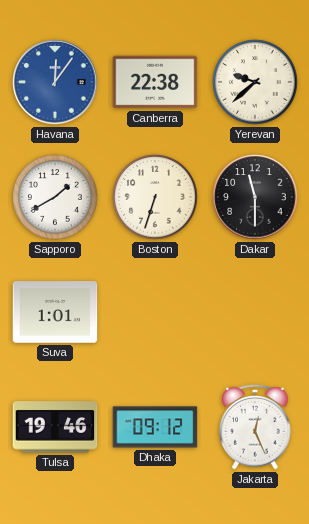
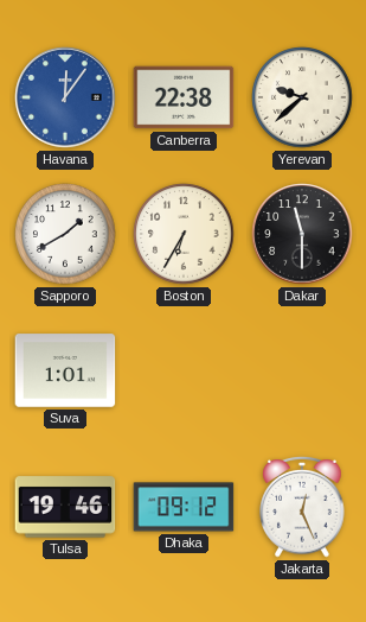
Boston: 6:33 -> 6:35 (184, 234)
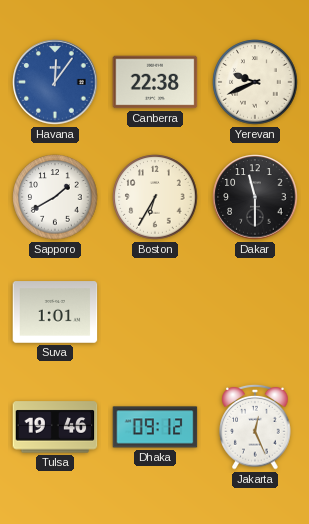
Yerevan: 9:38 -> 9:41 (255, 82)
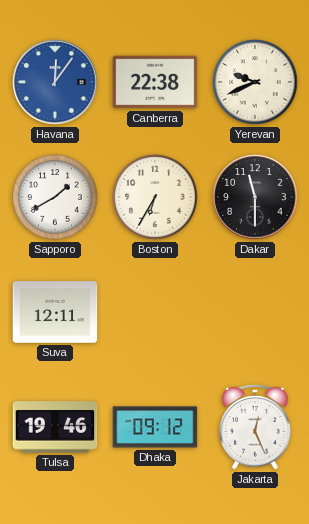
Suva: 1:01 -> 12:11 (55, 312)
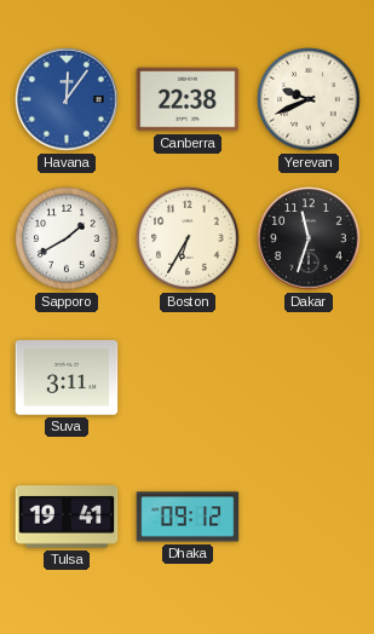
Dakar: 11:30 -> 11:33 (309, 238)
Suva: 12:11 -> 3:11 (67, 377)
Tulsa: 19:46 -> 19:41 (67, 517)
Jakarta: 12:26 -> none (255, 427)
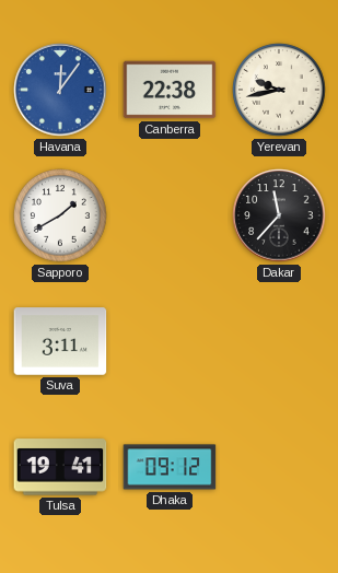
Yerevan: 9:41 -> 9:43 (279, 90)
Boston: 6:35 -> none (188, 238)
Dakar: 11:33 -> 11:37 (279, 215)
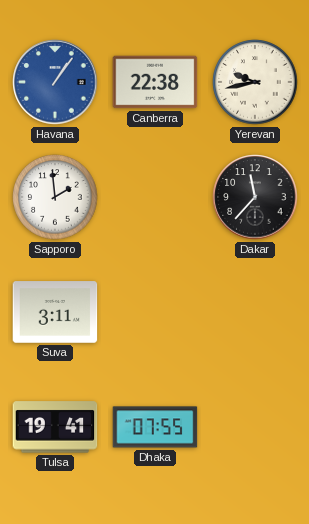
Havana: 12:06 -> 1:06 (55, 82)
Sapporo: 1:40 -> 1:59 (55, 197)
Dhaka: 09:12 -> 07:55 (155, 427)
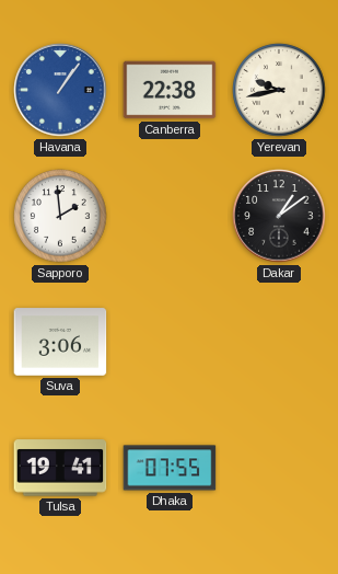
Dakar: 11:37 -> 1:09 (279, 216)
Suva: 3:11 -> 3:06 (60, 342)
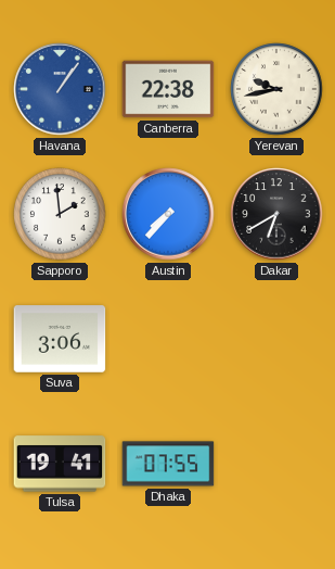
Austin: none -> 7:37 (168, 214)
Dakar: 1:09 -> 6:40 (276, 214)
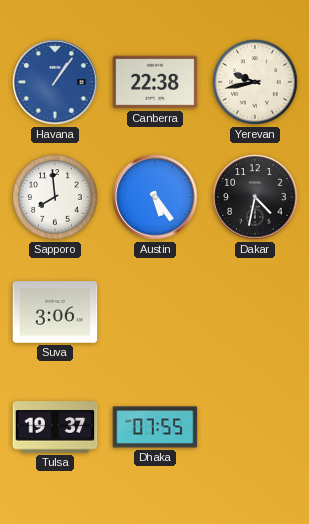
Sapporo: 1:59 -> 7:59 (55, 197)
Austin: 7:37 -> 5:24 (155, 197)
Dakar: 6:40 -> 4:32 (255, 197)
Tulsa: 19:41 -> 19:37 (55, 427)
